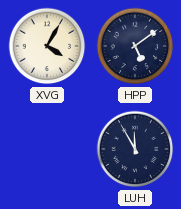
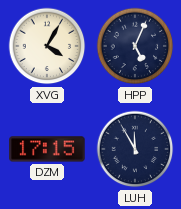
HPP: 5:09 -> 5:04 (135, 46)
DZM: none -> 17:15 (47, 149)
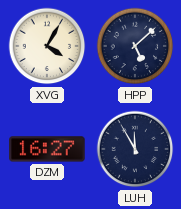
HPP: 5:04 -> 5:08 (135, 46)
DZM: 17:15 -> 16:27 (47, 149)
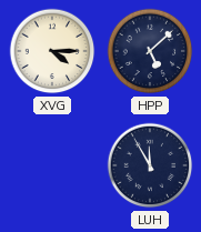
XVG: 4:05 -> 4:15 (52, 51)
DZM: 16:27 -> none (47, 149)
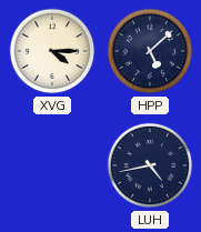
LUH: 11:55 -> 4:43 (150, 165)
